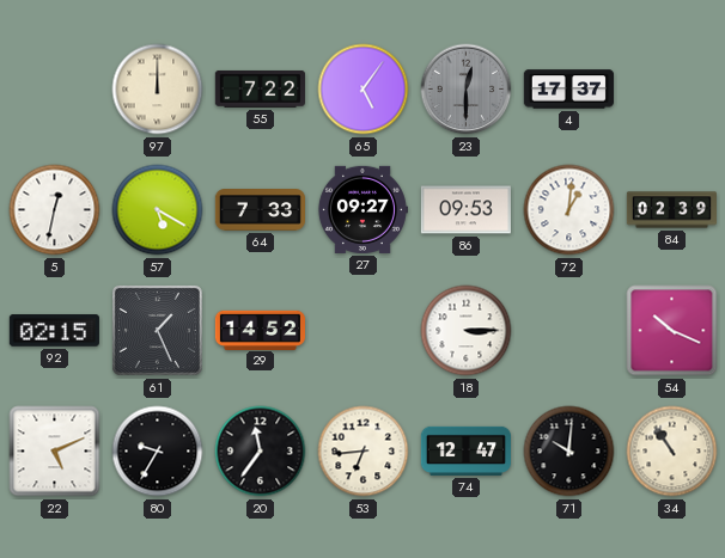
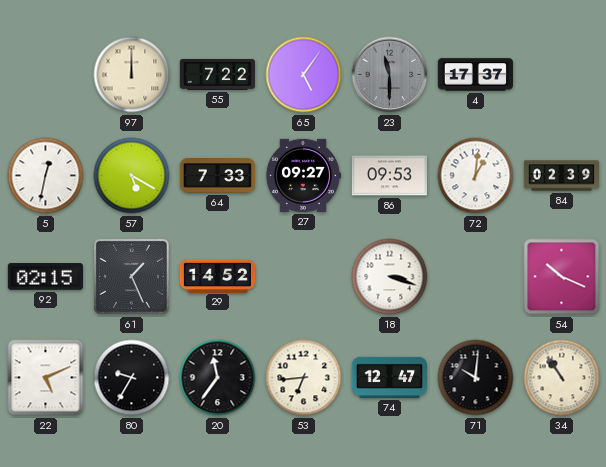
23: 12:30 -> 11:30 (390, 75)
18: 3:15 -> 3:18 (390, 277)
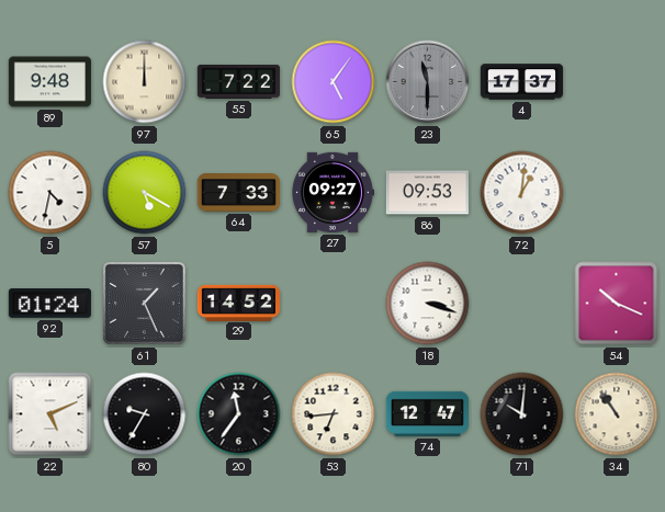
89: none -> 9:48 (49, 82)
5: 12:32 -> 4:32 (50, 193)
84: 02:39 -> none (561, 176)
92: 02:15 -> 01:24 (49, 304)
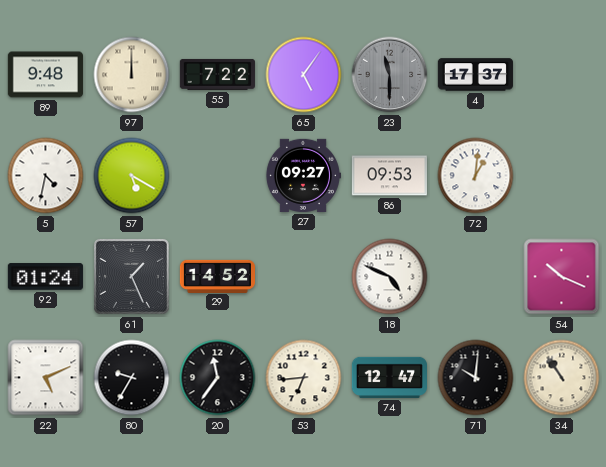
64: 7:33 -> none (238, 193)
18: 3:18 -> 4:49 (390, 277)
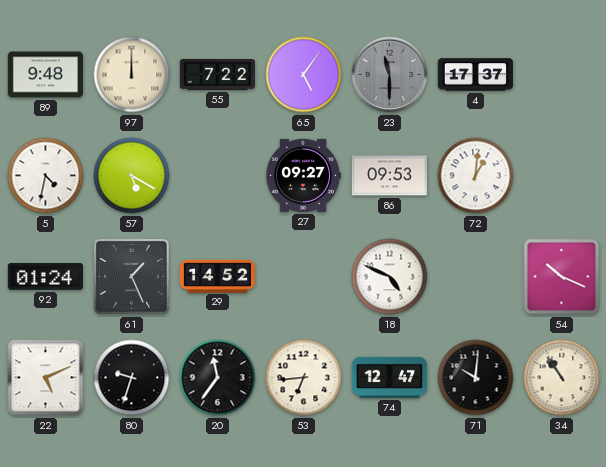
80: 9:35 -> 9:33 (132, 378)
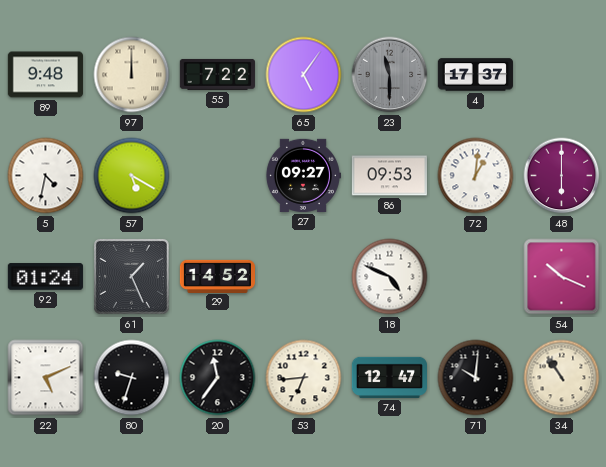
48: none -> 6:00 (562, 176)
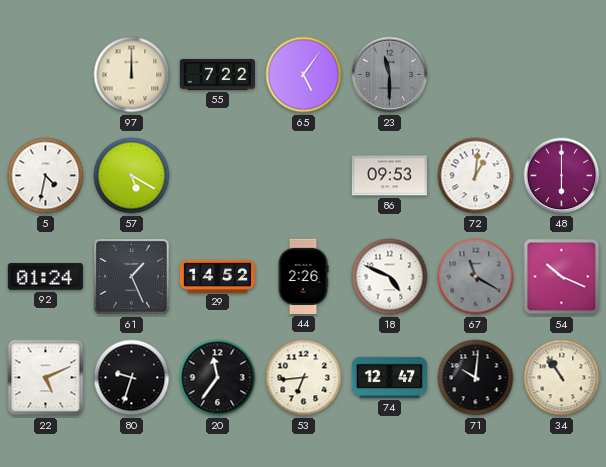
89: 9:48 -> none (45, 75)
4: 17:37 -> none (475, 75)
27: 09:27 -> none (303, 175)
44: none -> 2:26 (303, 276)
67: none -> 11:20 (476, 277)
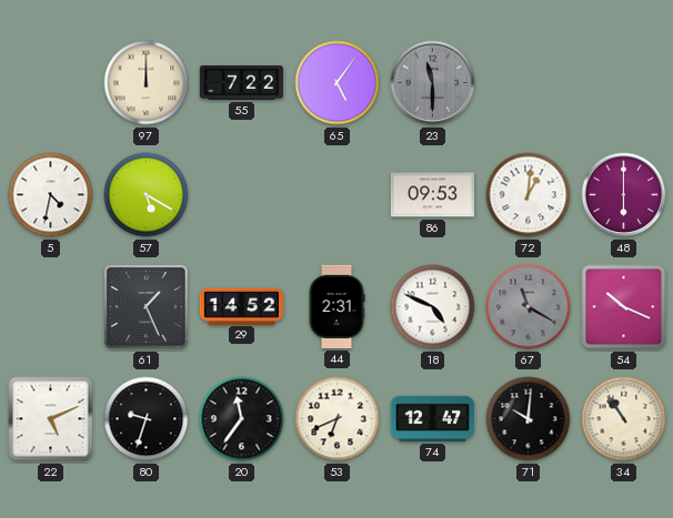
92: 01:24 -> none (45, 277)
44: 2:26 -> 2:31 (336, 306)
53: 6:44 -> 6:41 (338, 419)
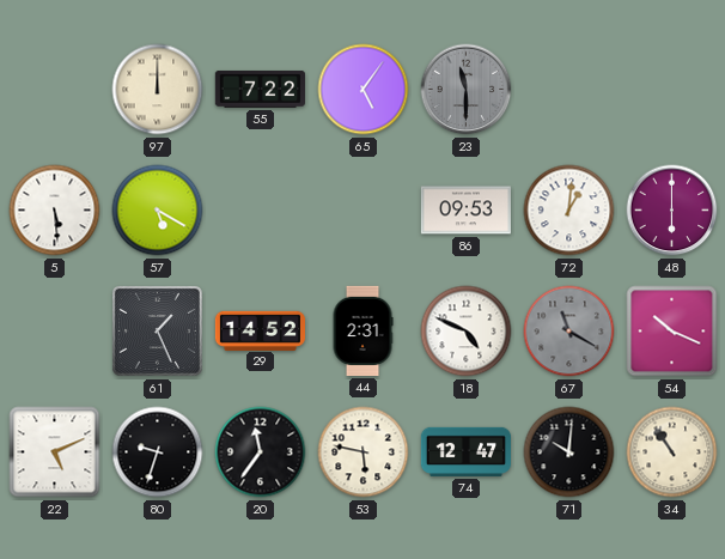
5: 4:32 -> 5:29 (55, 211)
53: 6:41 -> 5:47 (364, 452)
